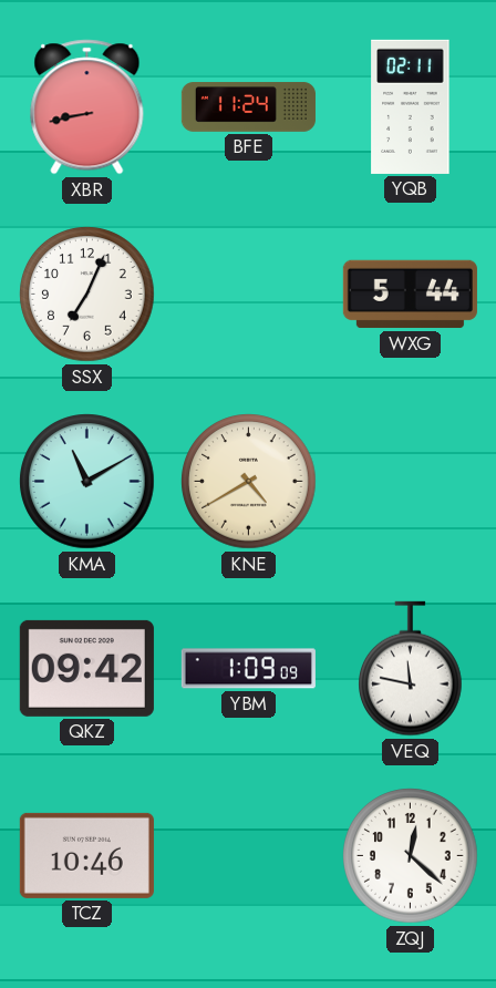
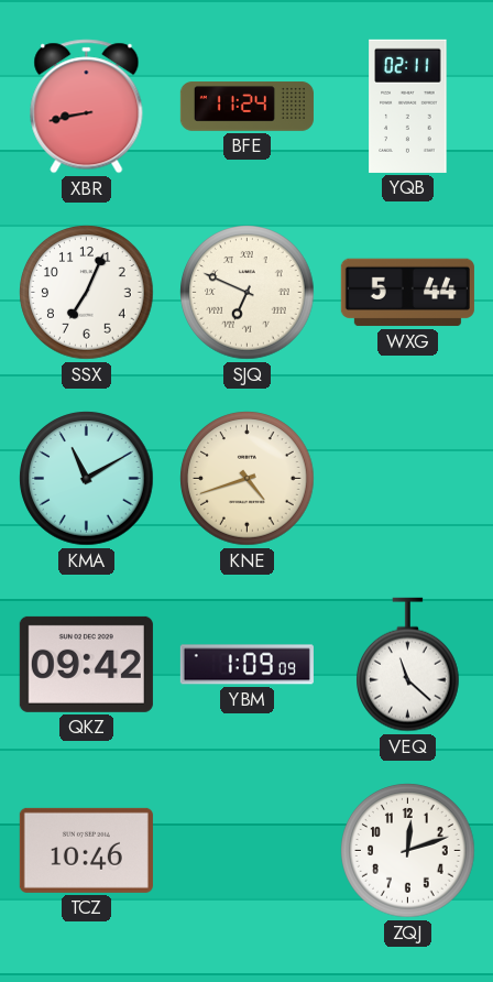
SJQ: none -> 6:49 (248, 293)
KNE: 4:40 -> 4:42 (248, 479)
VEQ: 11:47 -> 11:22 (408, 665)
ZQJ: 12:22 -> 12:12 (408, 851)
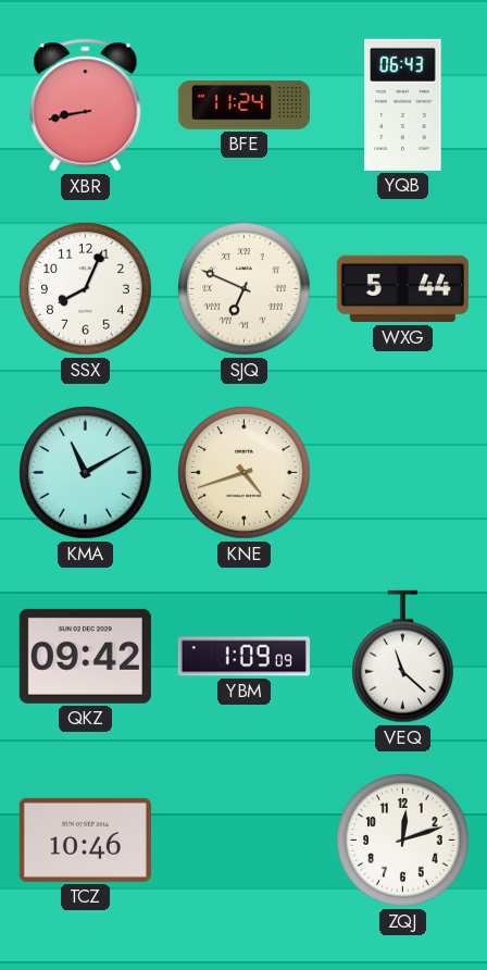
YQB: 02:11 -> 06:43 (403, 104)
SSX: 7:04 -> 8:04 (86, 289)
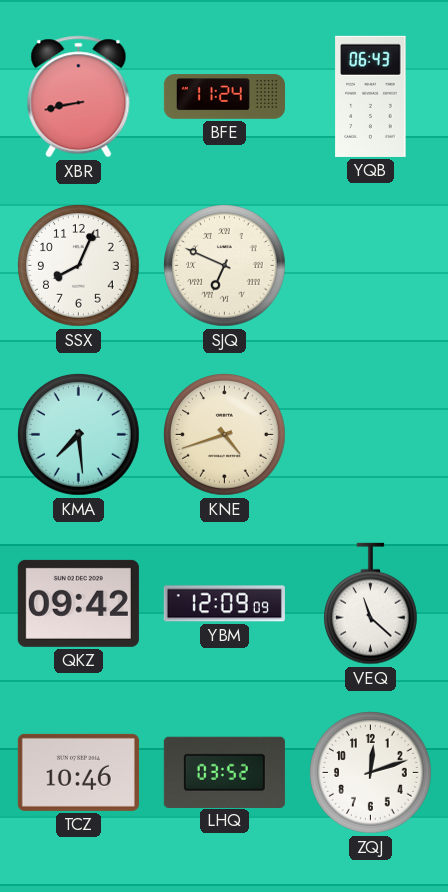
WXG: 5:44 -> none (402, 289)
KMA: 11:10 -> 7:29 (79, 435)
YBM: 1:09 -> 12:09 (224, 604)
LHQ: none -> 03:52 (224, 772)
